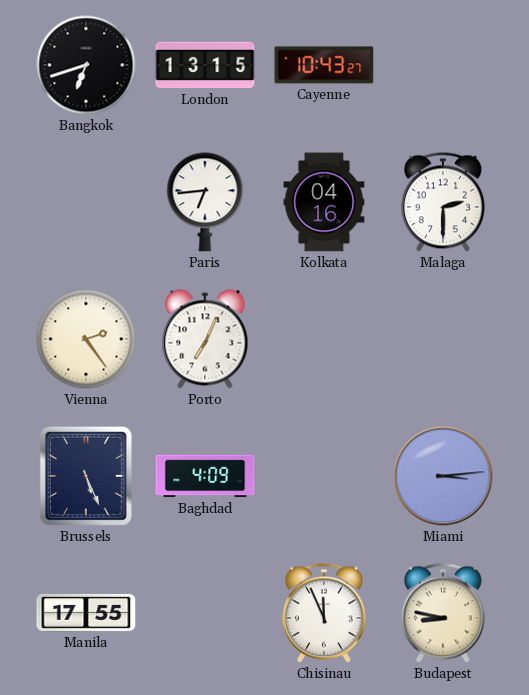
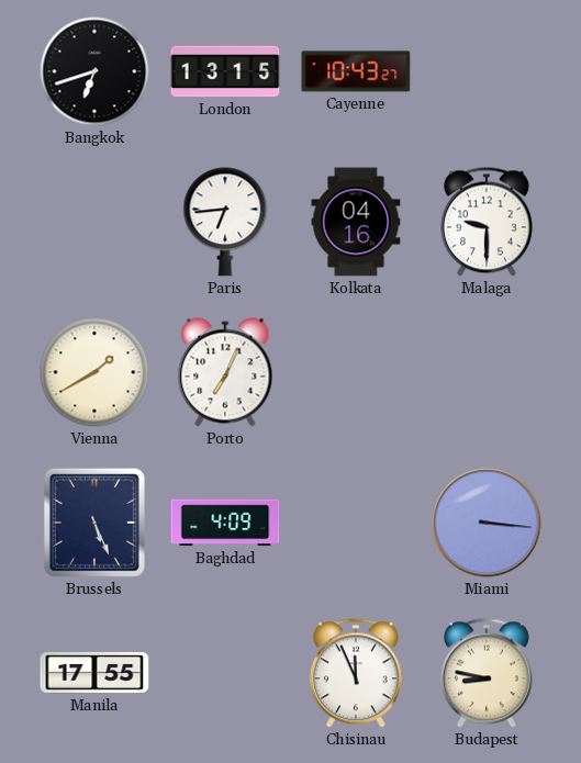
Malaga: 2:30 -> 9:30 (487, 222)
Vienna: 2:24 -> 1:40 (94, 372)
Miami: 3:14 -> 3:16 (487, 523)
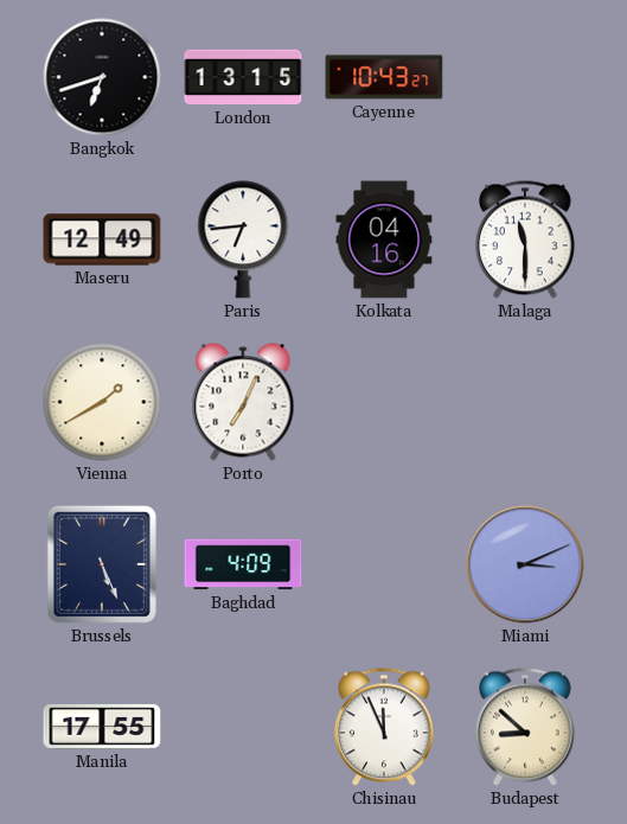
Maseru: none -> 12:49 (102, 239)
Malaga: 9:30 -> 11:30 (525, 239)
Miami: 3:16 -> 3:11 (525, 564)
Budapest: 8:47 -> 8:52 (525, 727)
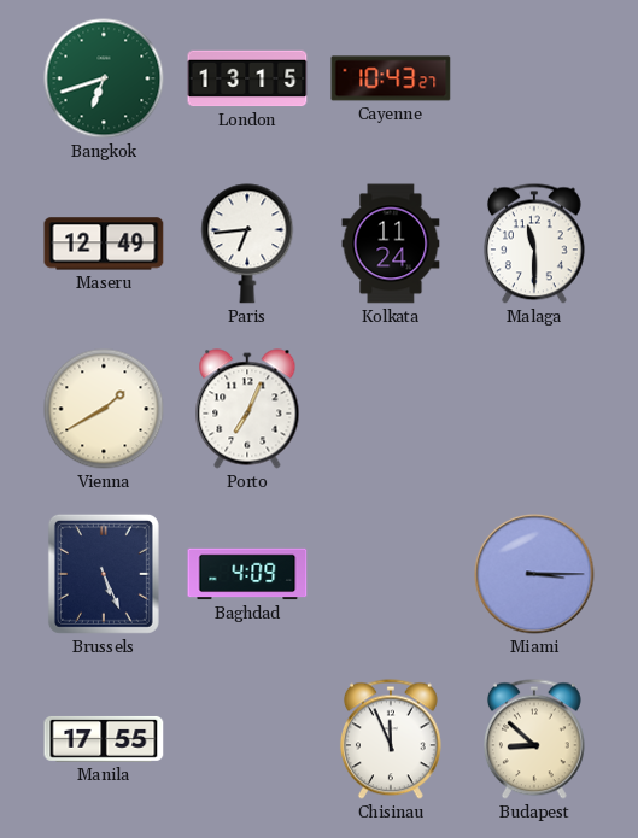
Bangkok dial: black -> green (104, 78)
Kolkata: 04:16 -> 11:24 (391, 244)
Miami: 3:11 -> 3:15 (534, 574)
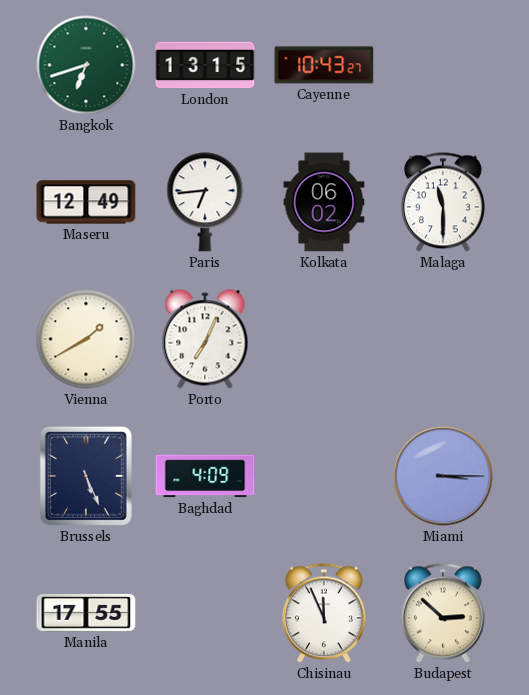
Kolkata: 11:24 -> 06:02 (324, 202)
Budapest: 8:52 -> 2:52 (443, 613)
